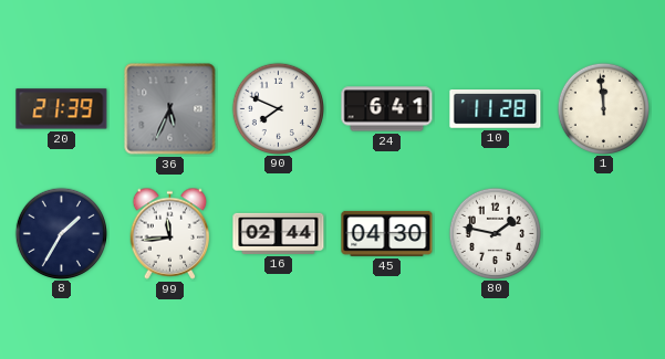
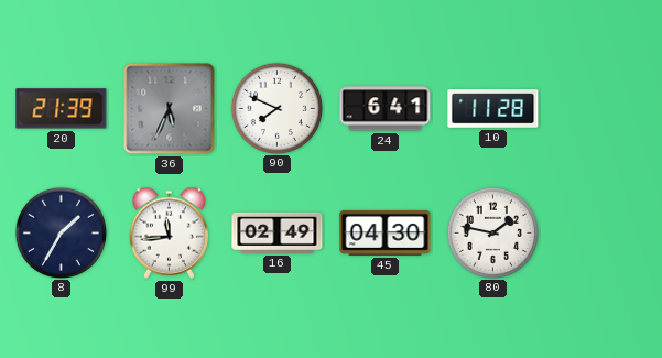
1: 11:59 -> none (603, 108)
16: 02:44 -> 02:49 (278, 232)
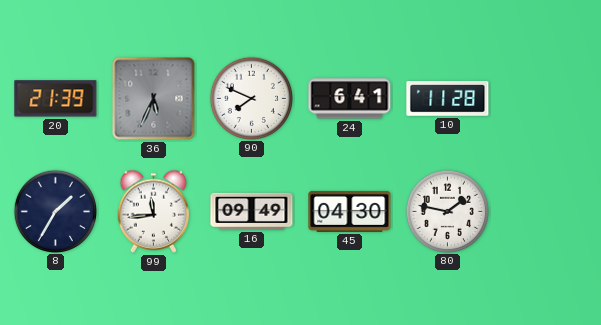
16: 02:49 -> 09:49 (252, 211)
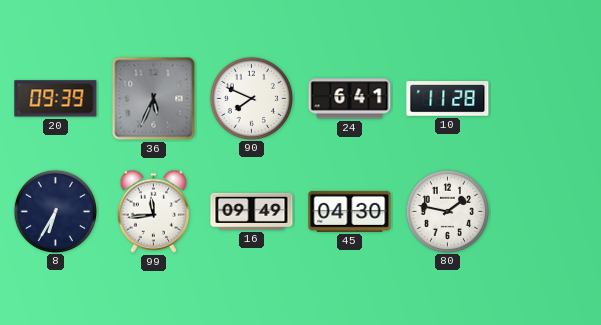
20: 21:39 -> 09:39 (56, 99)
8: 1:35 -> 6:35 (55, 211)
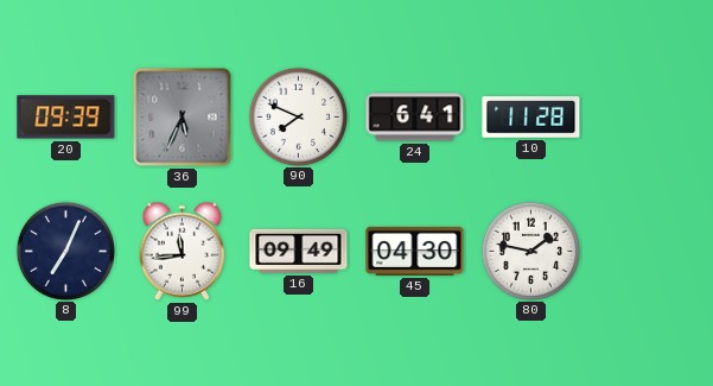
8: 6:35 -> 7:04 (65, 251)
